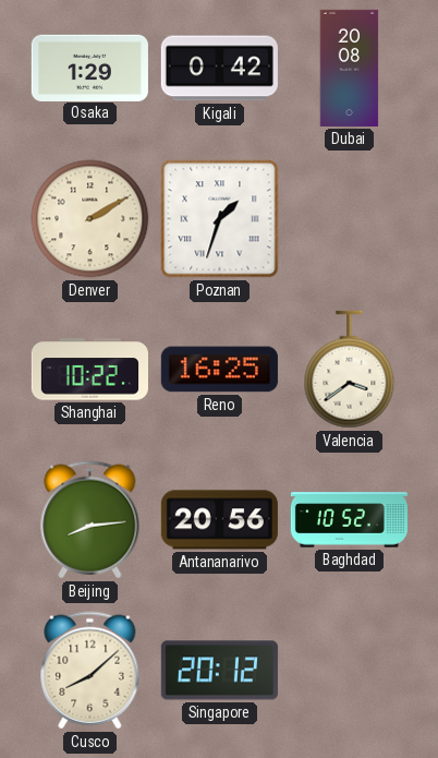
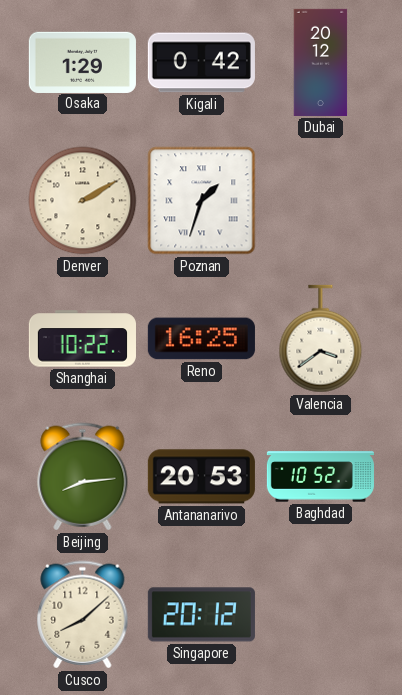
Dubai: 20:08 -> 20:12 (321, 62)
Antananarivo: 20:56 -> 20:53 (201, 477)
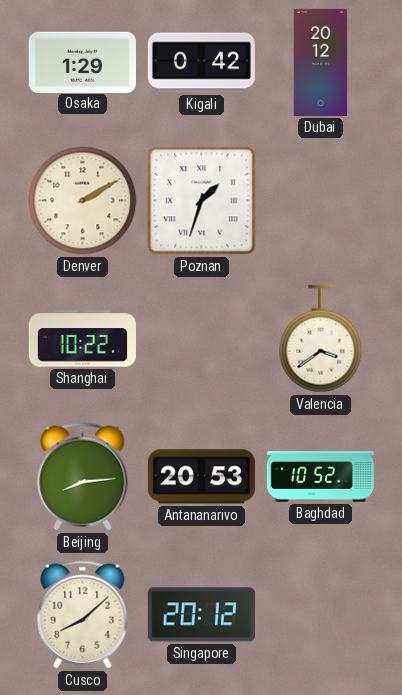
Reno: 16:25 -> none (201, 339)
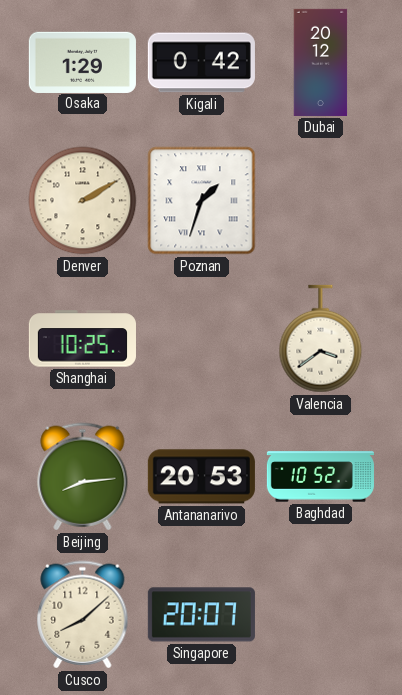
Shanghai: 10:22 -> 10:25 (82, 339)
Singapore: 20:12 -> 20:07 (201, 615)
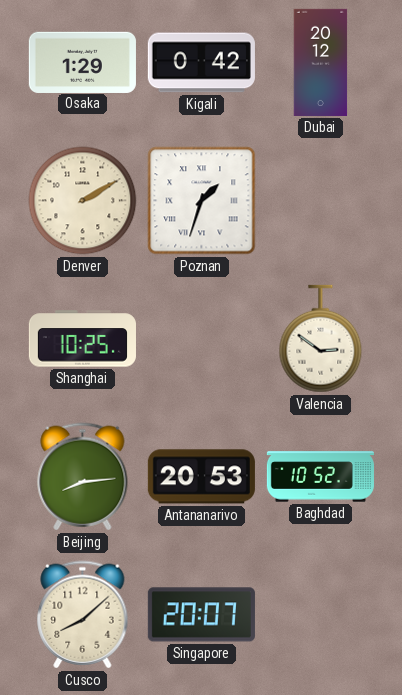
Valencia: 3:39 -> 2:51 (321, 339)
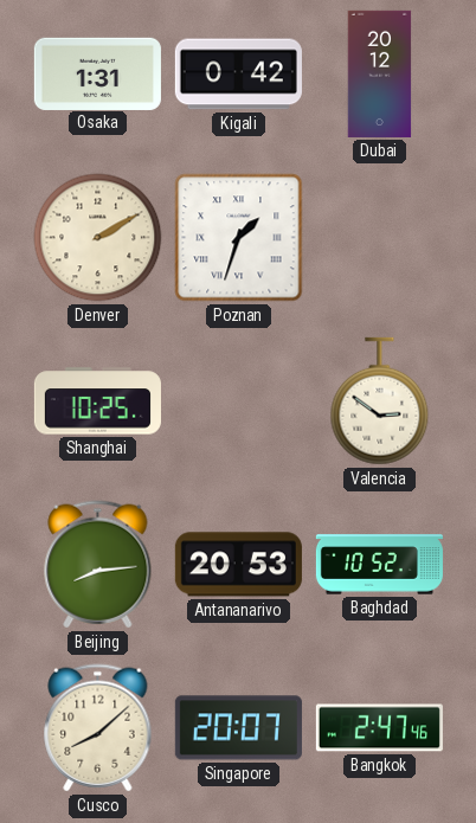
Osaka: 1:29 -> 1:31 (97, 73)
Bangkok: none -> 2:47 (379, 728)
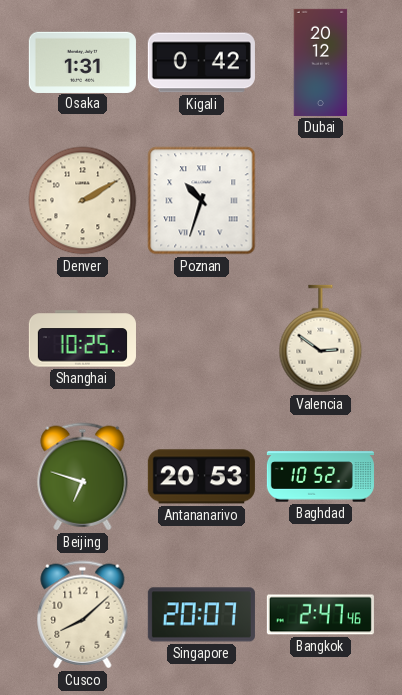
Poznan: 1:33 -> 10:33 (202, 201)
Beijing: 8:14 -> 6:48 (83, 477)
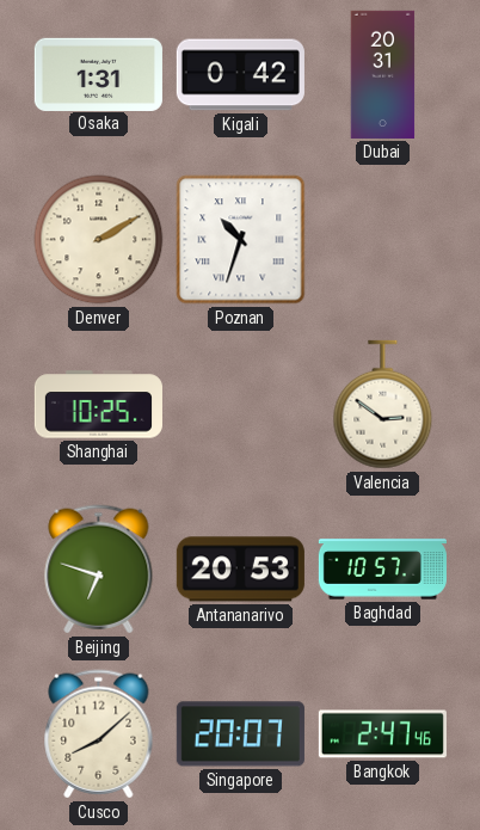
Dubai: 20:12 -> 20:31 (383, 74)
Baghdad: 10:52 -> 10:57 (382, 570)
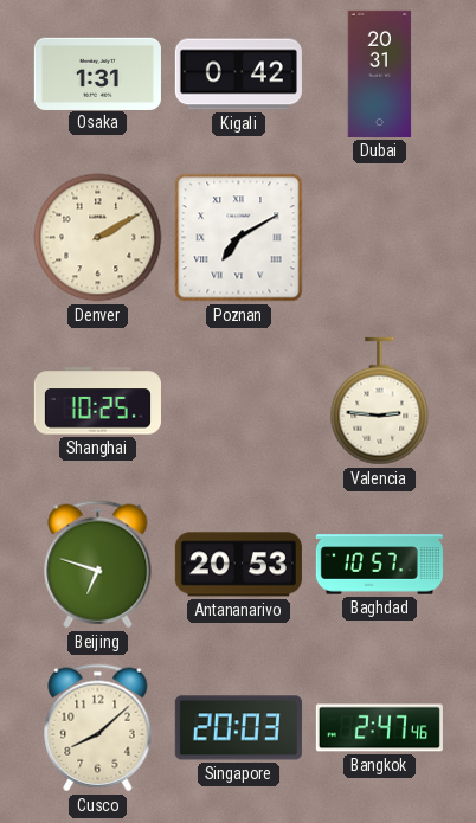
Poznan: 10:33 -> 7:10 (239, 238)
Valencia: 2:51 -> 2:46 (380, 401)
Singapore: 20:07 -> 20:03 (238, 728)
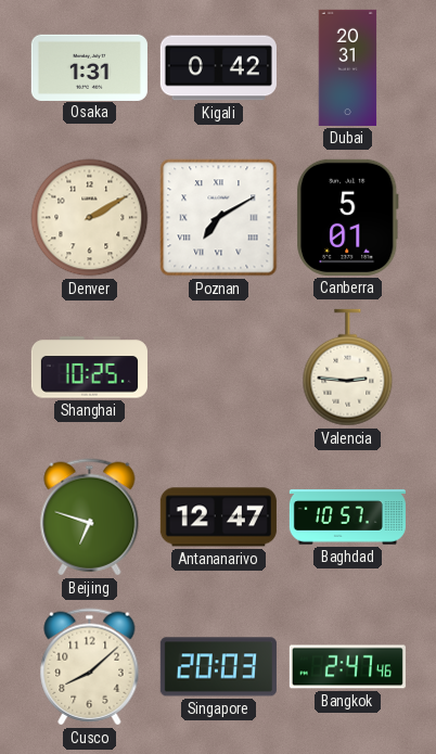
Canberra: none -> 5:01 (348, 217)
Antananarivo: 20:53 -> 12:47 (218, 517)
